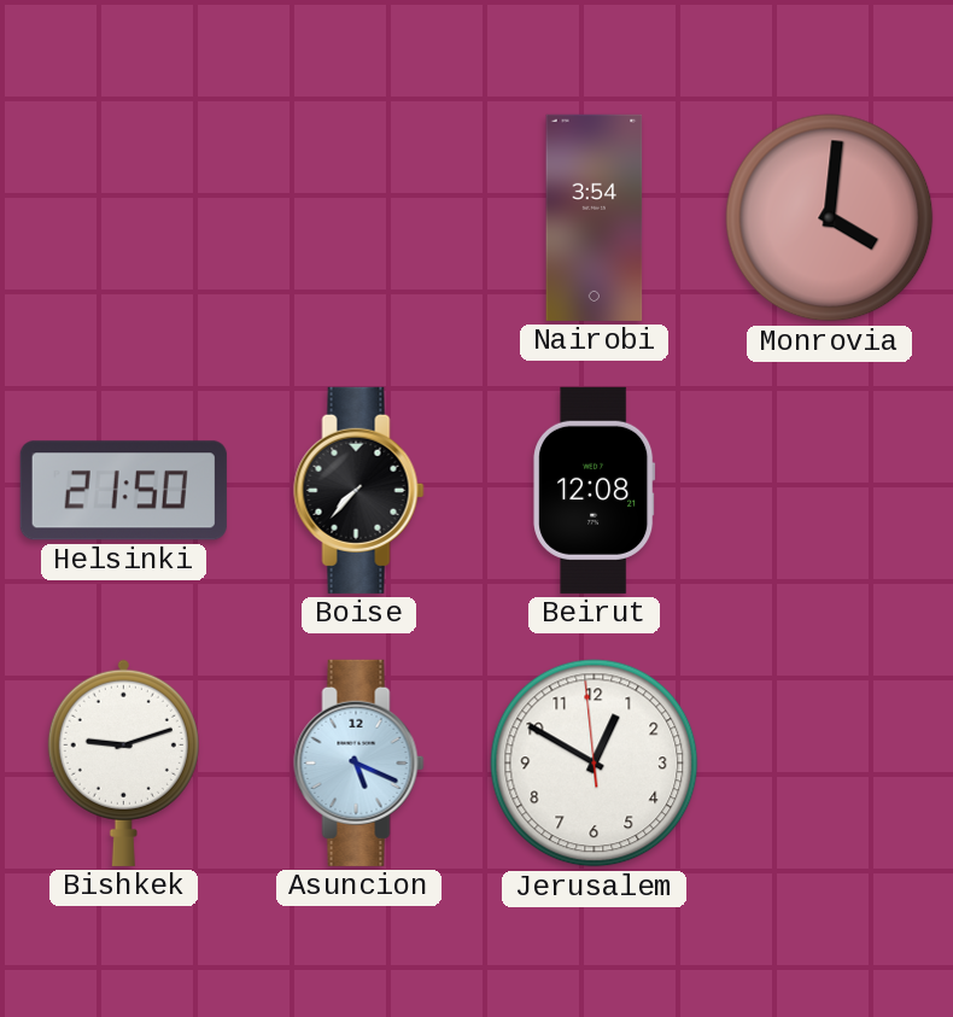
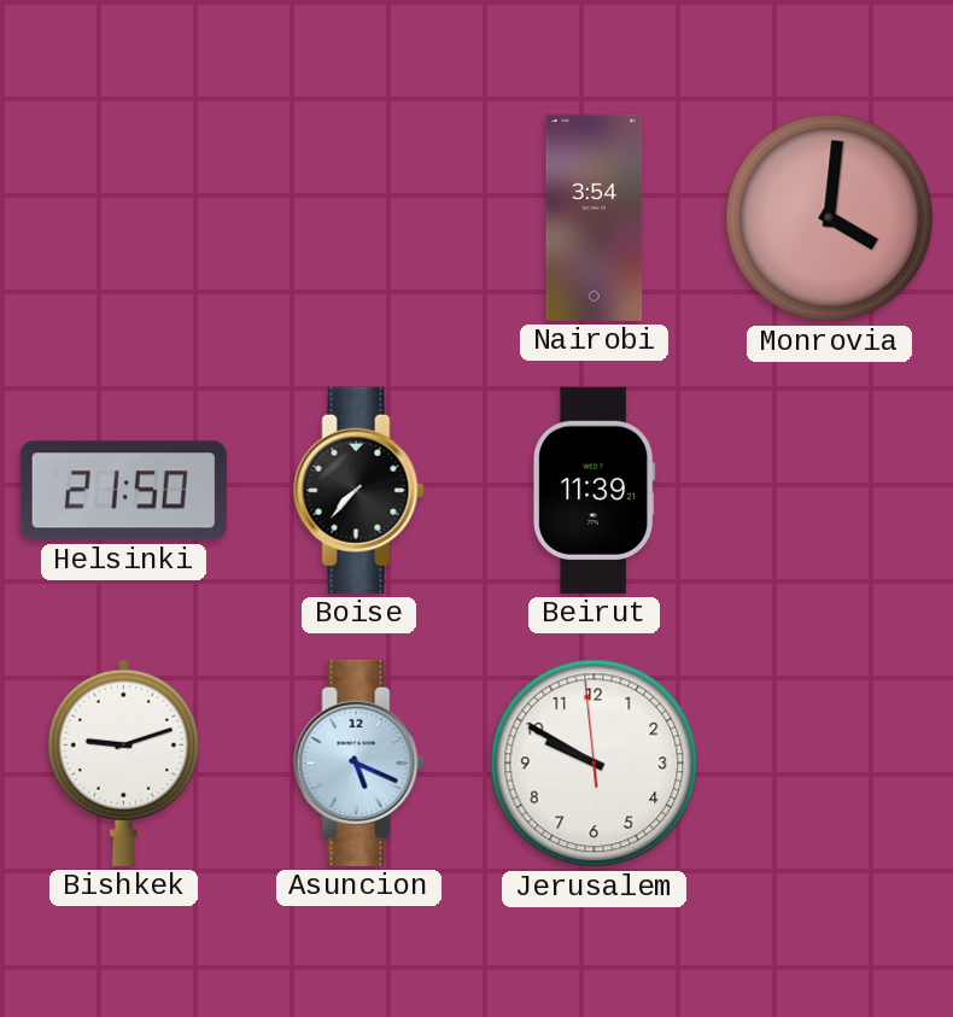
Beirut: 12:08 -> 11:39 (595, 490)
Jerusalem: 12:49 -> 9:49 (595, 764)
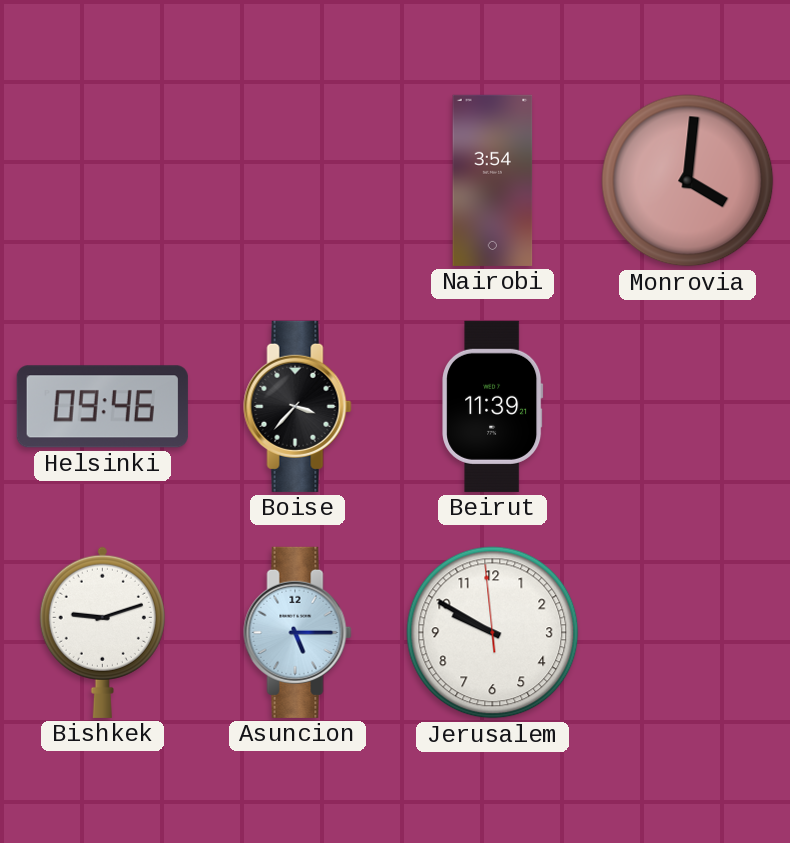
Helsinki: 21:50 -> 09:46 (102, 407)
Boise: 7:37 -> 3:37 (298, 406)
Asuncion: 5:19 -> 5:15 (298, 632)
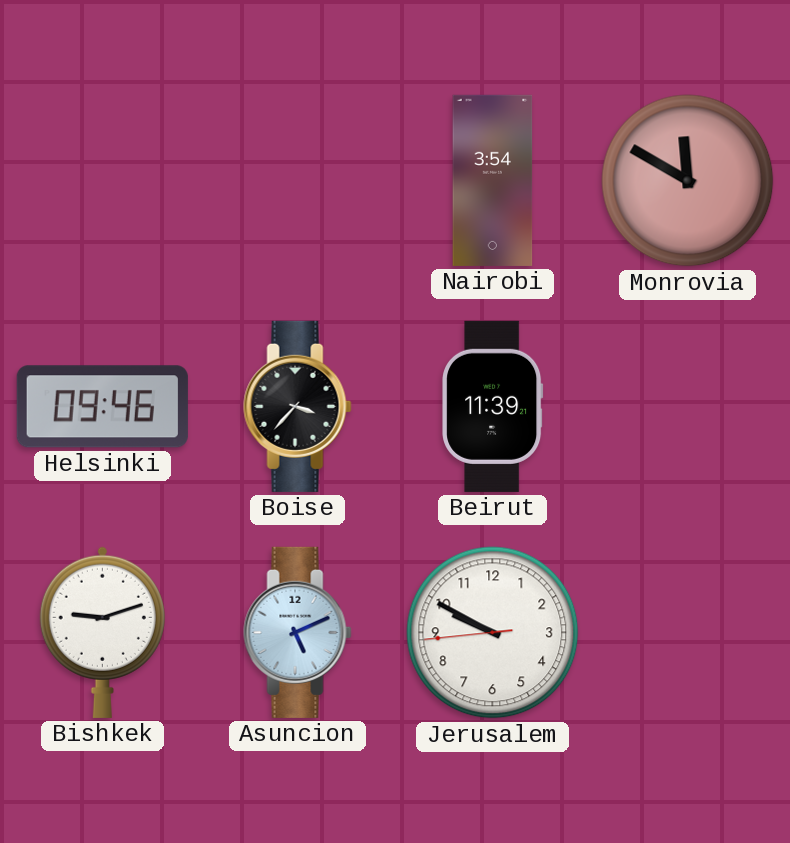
Monrovia: 4:01 -> 11:50 (688, 181)
Asuncion: 5:15 -> 5:11 (298, 632)
Jerusalem: 9:49:59 -> 9:49:44 (493, 633)
